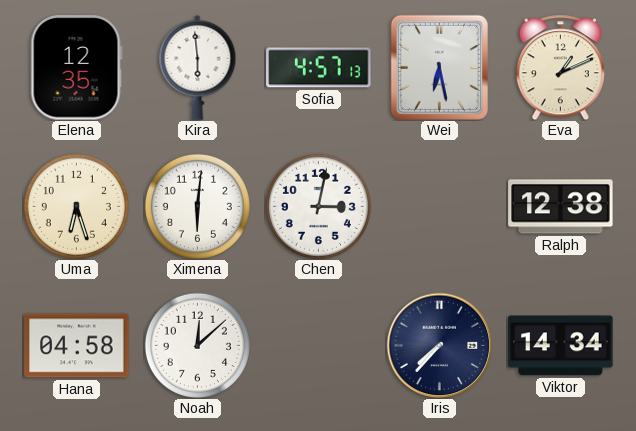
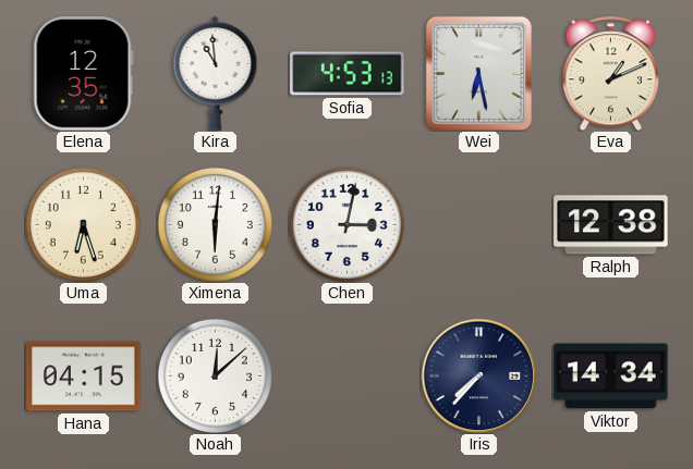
Kira: 5:59 -> 10:59 (216, 73)
Sofia: 4:57 -> 4:53 (348, 74)
Hana: 04:58 -> 04:15 (84, 377)
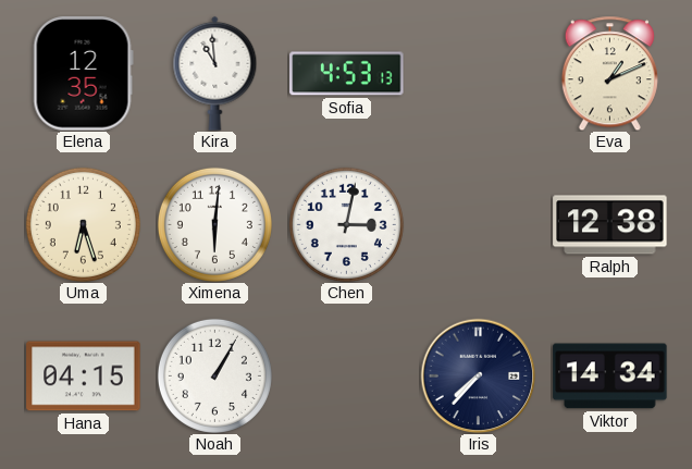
Wei: 6:28 -> none (478, 73)
Noah: 12:08 -> 1:05 (214, 375)
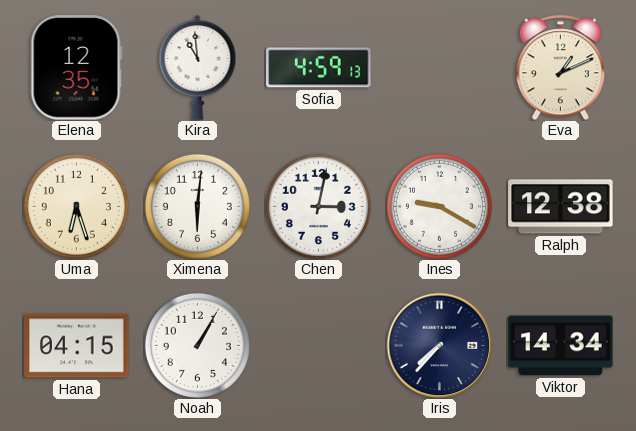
Sofia: 4:53 -> 4:59 (319, 68)
Ines: none -> 9:20 (439, 206)
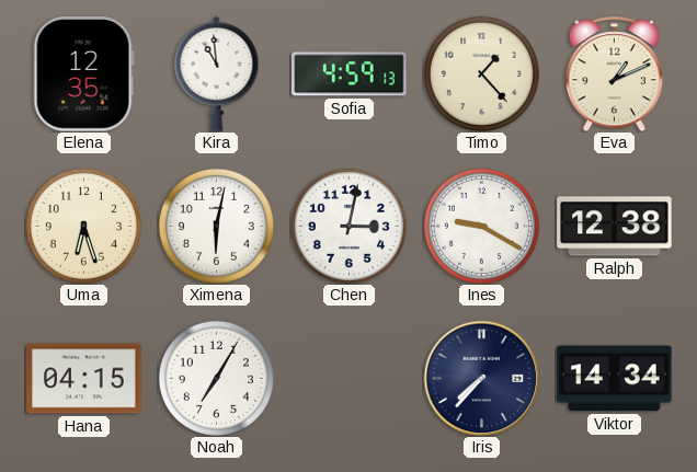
Timo: none -> 1:23 (481, 73)
Ximena: 6:01 -> 6:02 (216, 226)
Noah: 1:05 -> 7:05 (216, 378)
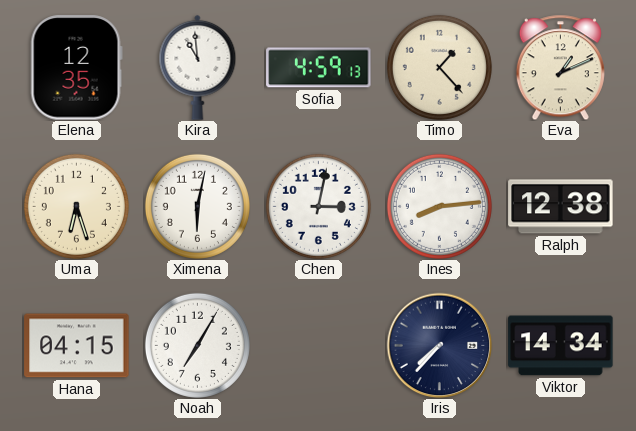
Ines: 9:20 -> 8:14 (439, 206)
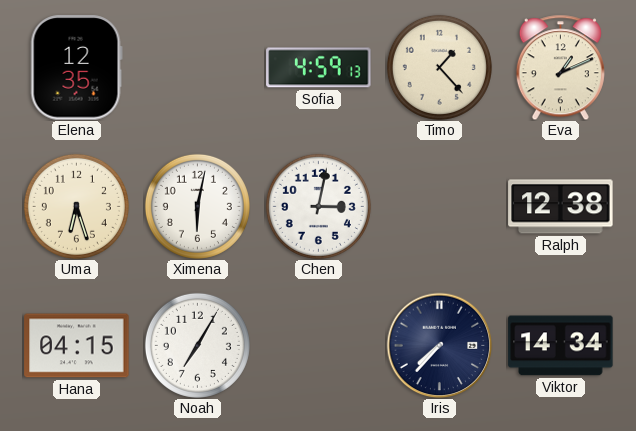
Kira: 10:59 -> none (198, 67)
Ines: 8:14 -> none (439, 206)
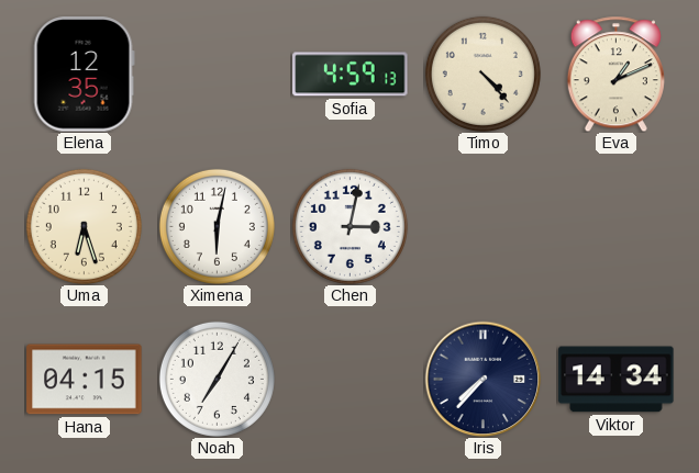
Timo: 1:23 -> 4:23 (482, 74)
Ralph: 12:38 -> none (561, 207)
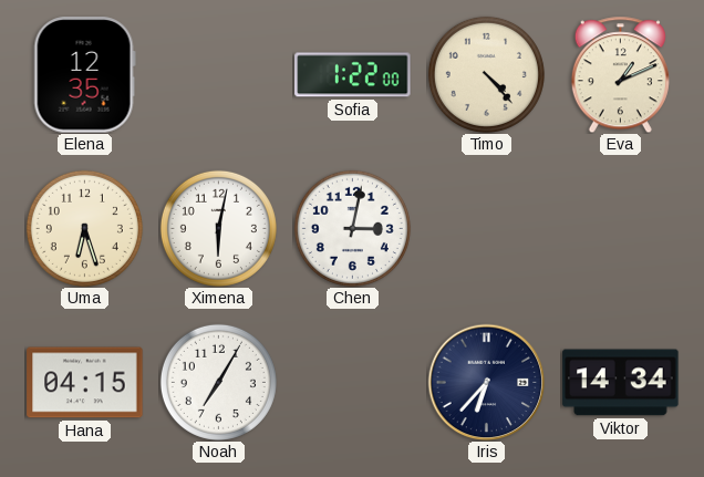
Sofia: 4:59 -> 1:22 (353, 75)
Iris: 7:37 -> 6:37 (486, 382)
